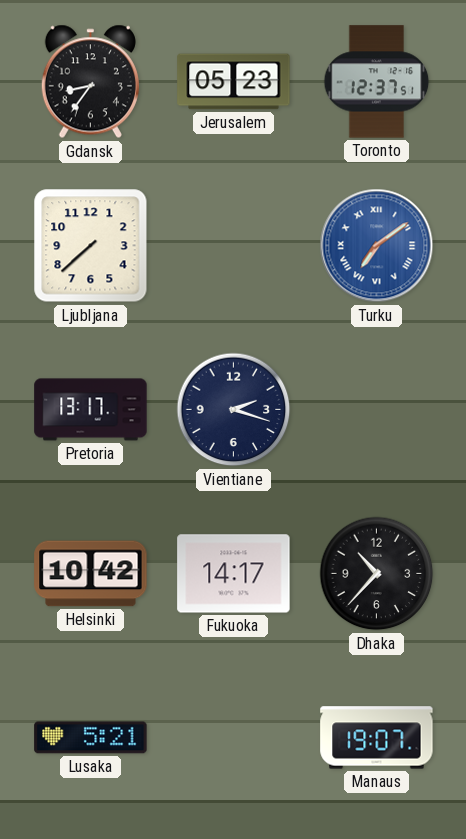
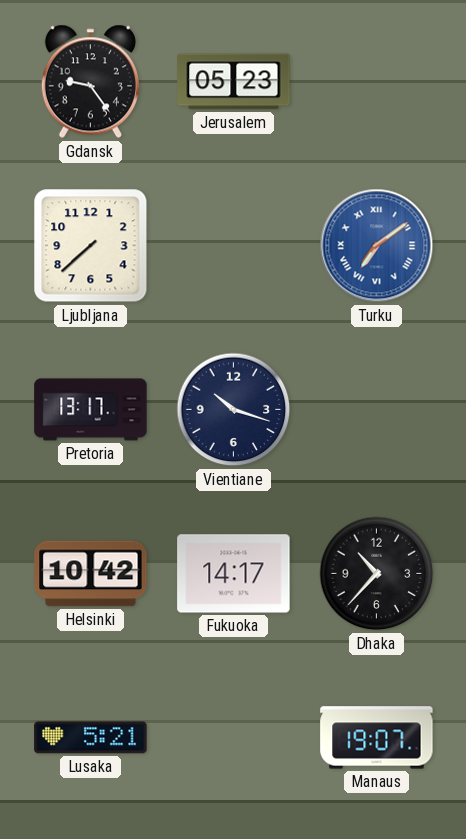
Gdansk: 8:36 -> 9:24 (90, 82)
Toronto: 12:37 -> none (377, 82)
Vientiane: 2:18 -> 10:18 (234, 410)
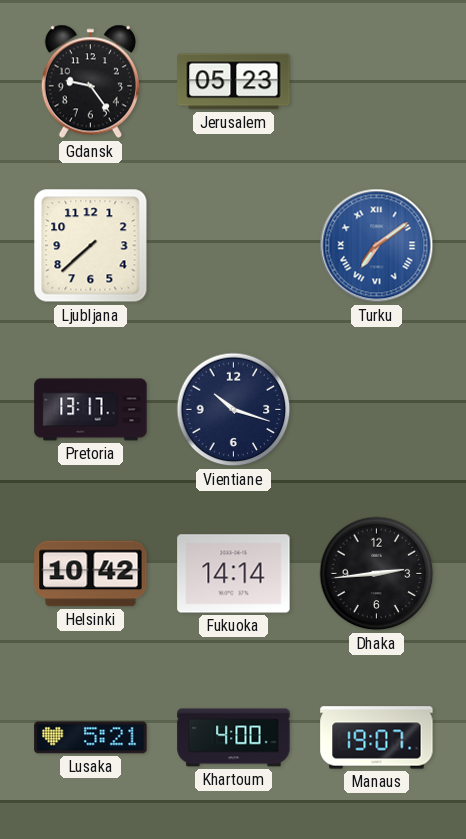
Fukuoka: 14:17 -> 14:14 (234, 574)
Dhaka: 10:37 -> 2:44 (377, 574)
Khartoum: none -> 4:00 (234, 738)
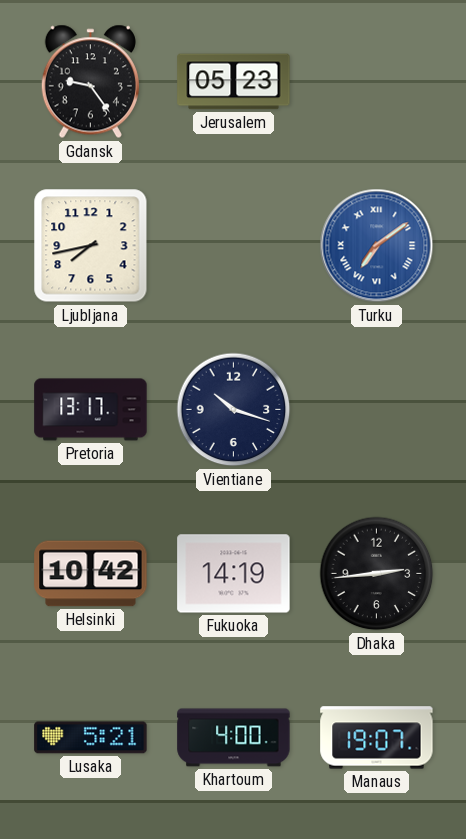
Ljubljana: 7:38 -> 7:43 (91, 246)
Fukuoka: 14:14 -> 14:19 (234, 574)
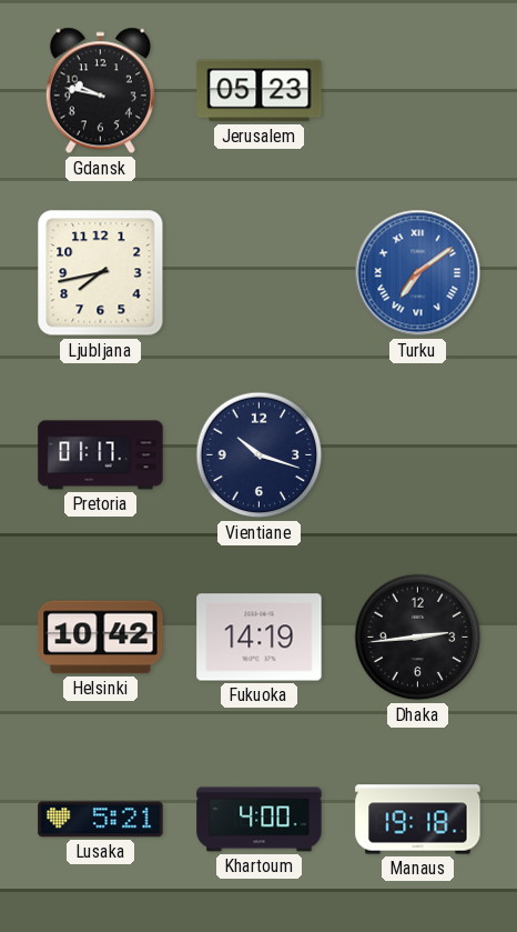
Gdansk: 9:24 -> 9:47 (100, 91)
Pretoria: 13:17 -> 01:17 (101, 455)
Manaus: 19:07 -> 19:18 (418, 820)
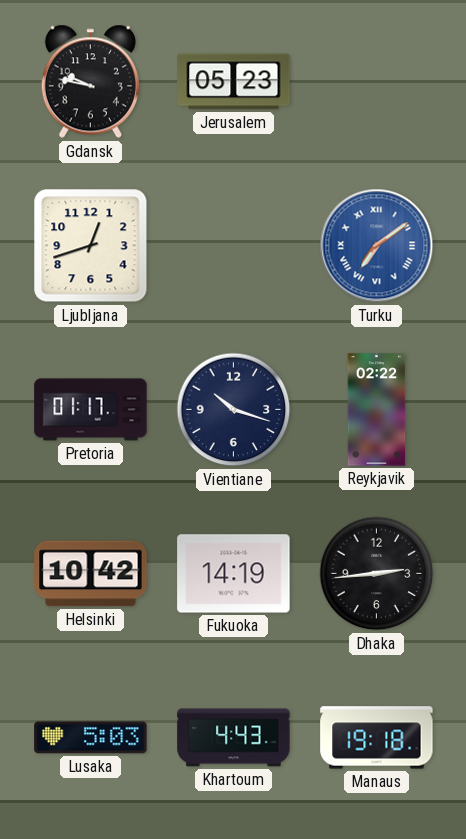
Ljubljana: 7:43 -> 12:42 (91, 246)
Reykjavik: none -> 02:22 (377, 410)
Lusaka: 5:21 -> 5:03 (91, 738)
Khartoum: 4:00 -> 4:43 (234, 738)
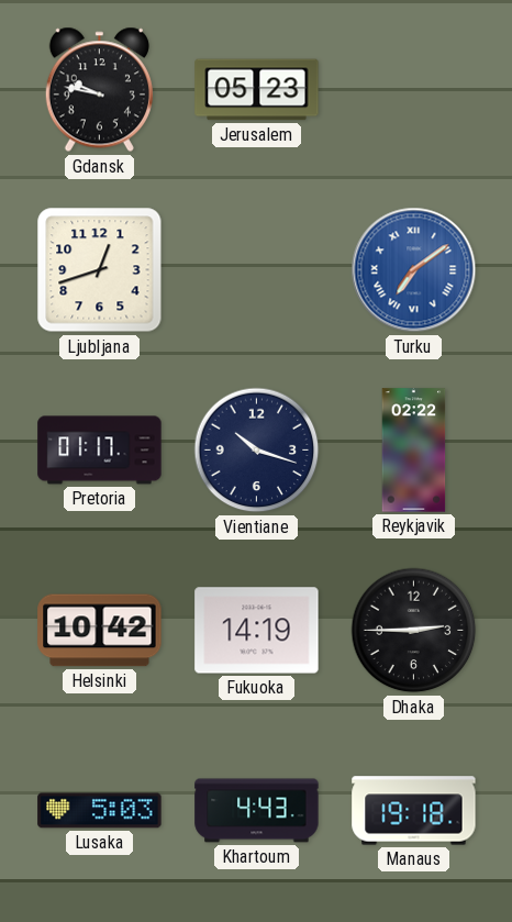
Dhaka: 2:44 -> 2:45 (414, 631)
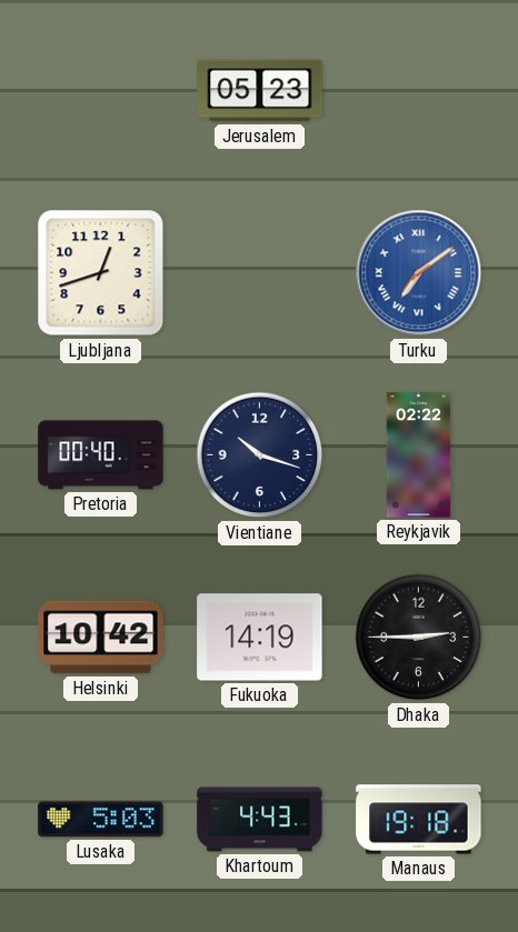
Gdansk: 9:47 -> none (99, 90)
Pretoria: 01:17 -> 00:40 (101, 455)
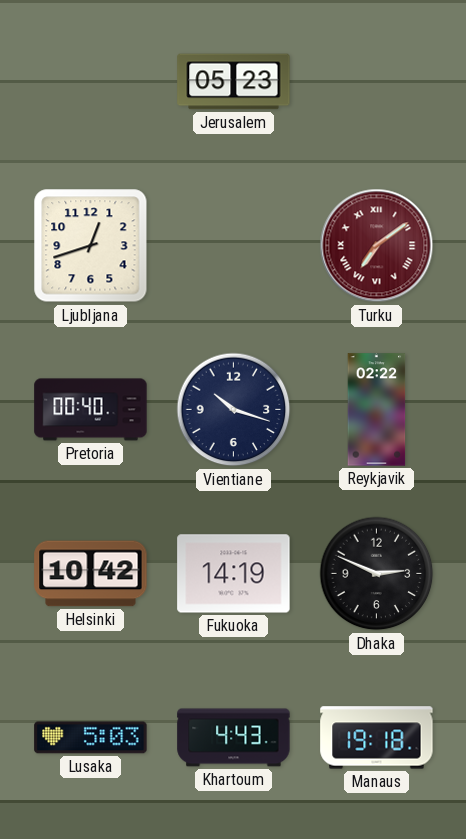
Turku dial: blue -> burgundy (377, 246)
Dhaka: 2:45 -> 2:49 (377, 574)
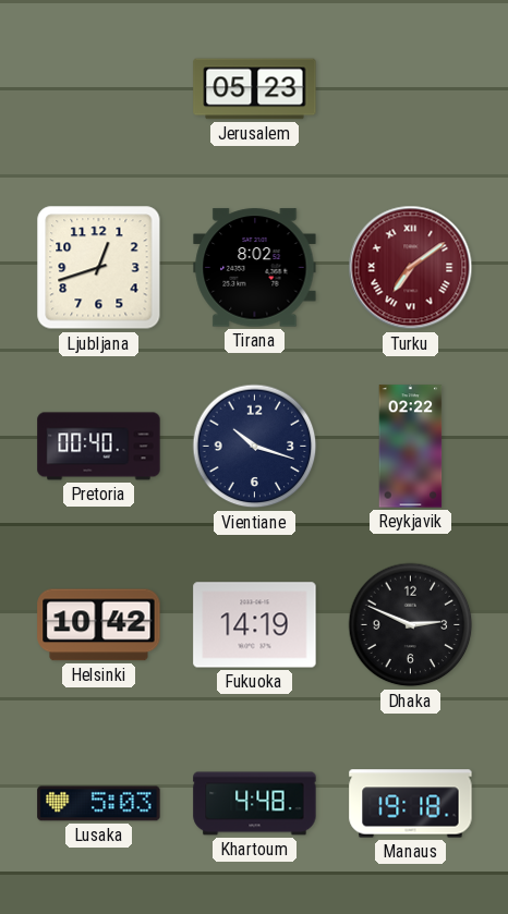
Tirana: none -> 8:02 (255, 268)
Khartoum: 4:43 -> 4:48 (255, 804)
